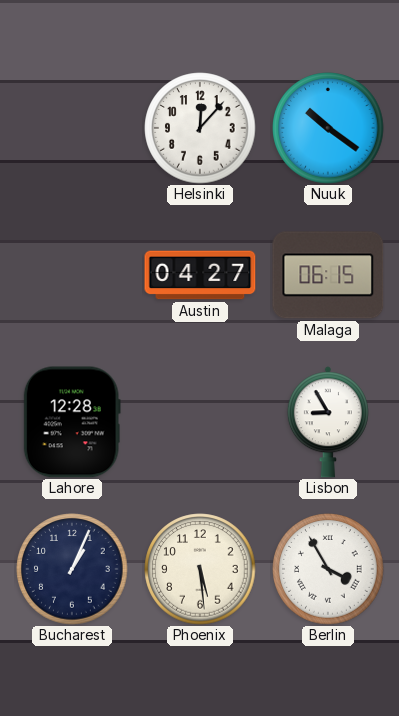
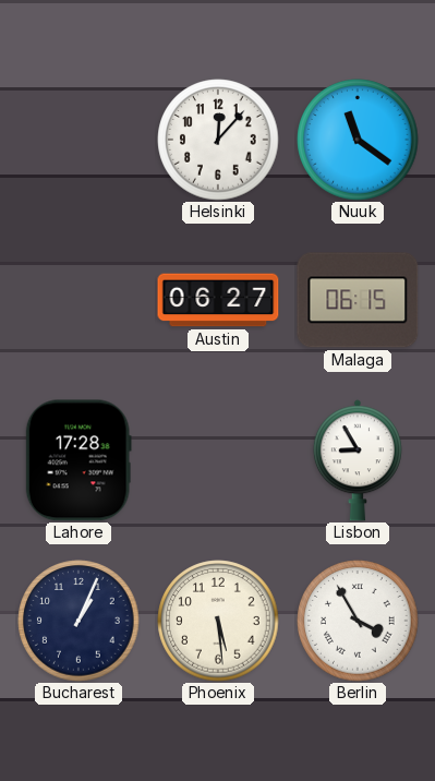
Nuuk: 10:21 -> 11:21 (358, 140)
Austin: 04:27 -> 06:27 (218, 300)
Lahore: 12:28 -> 17:28 (78, 460)
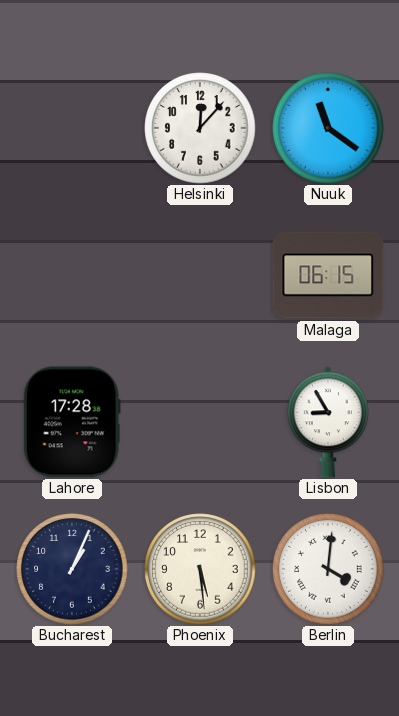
Austin: 06:27 -> none (218, 300)
Berlin: 3:55 -> 4:01 (328, 569)
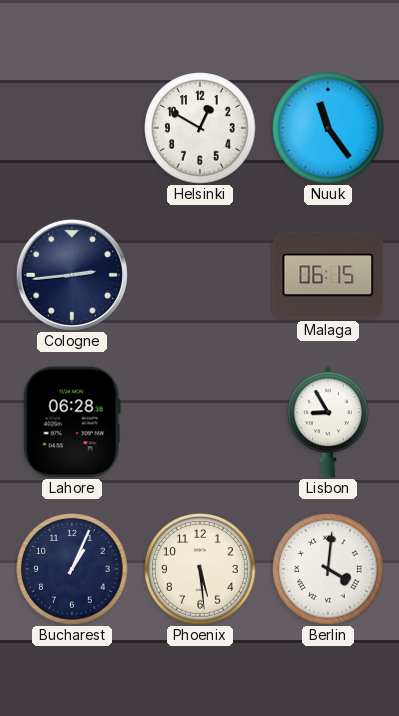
Helsinki: 12:07 -> 12:50 (200, 128)
Nuuk: 11:21 -> 11:24 (328, 128)
Cologne: none -> 2:44 (72, 275)
Lahore: 17:28 -> 06:28 (72, 422)
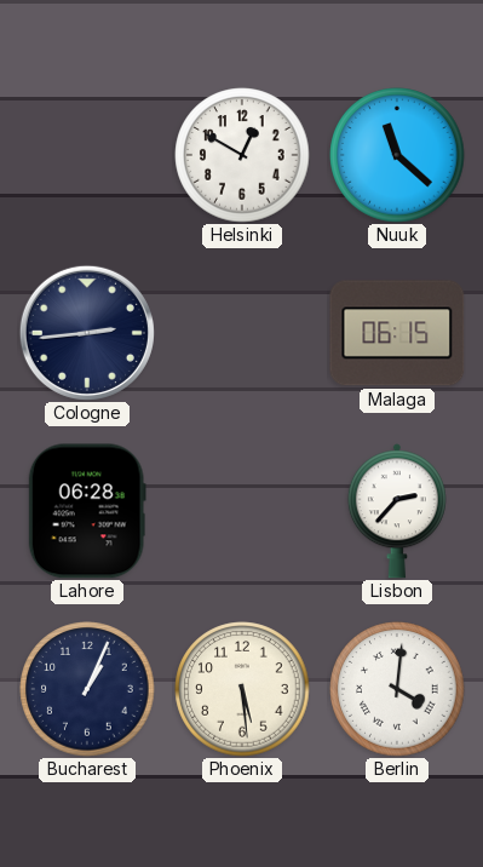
Nuuk: 11:24 -> 11:22 (397, 155)
Lisbon: 8:55 -> 2:37 (397, 511)
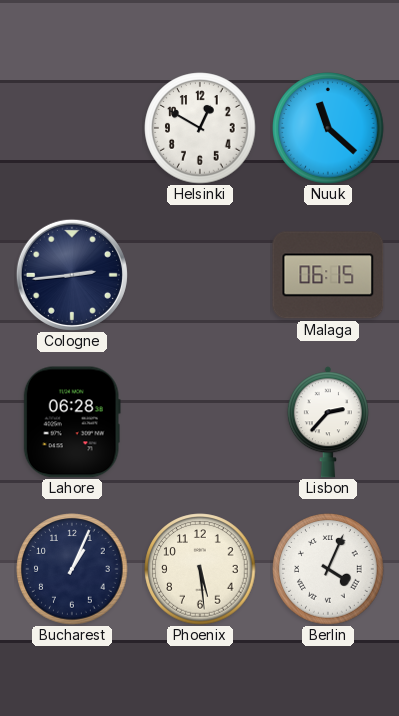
Berlin: 4:01 -> 4:04 (328, 569)
